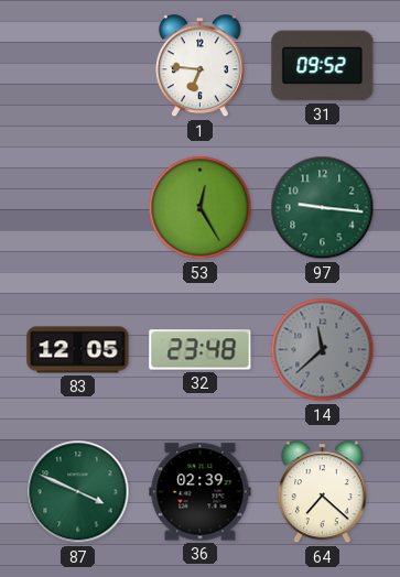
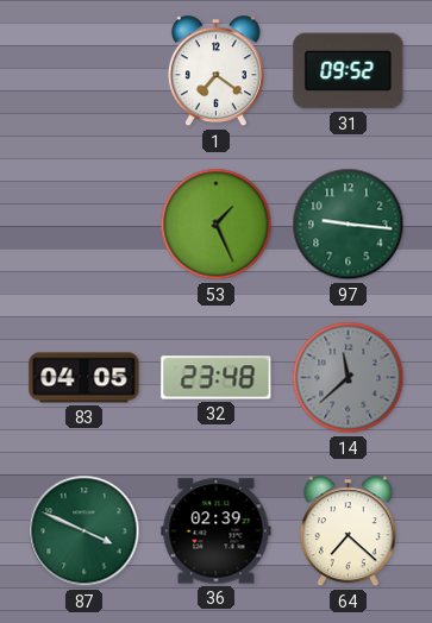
1: 6:46 -> 7:21 (215, 71)
53: 12:25 -> 1:26 (217, 225)
83: 12:05 -> 04:05 (84, 378)
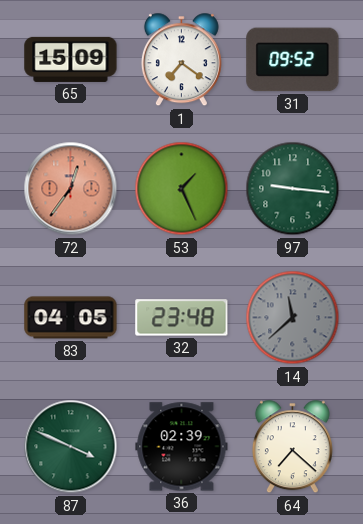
65: none -> 15:09 (71, 59)
72: none -> 12:36 (71, 189)
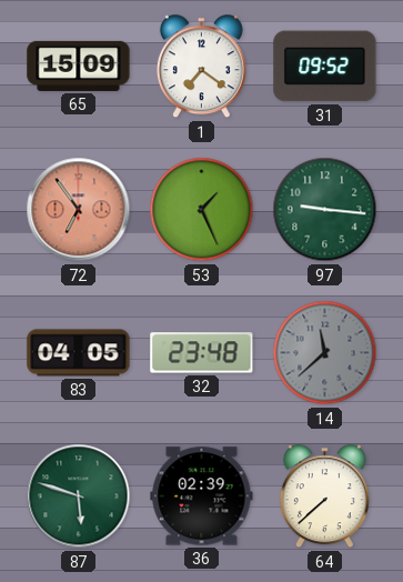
72: 12:36 -> 6:54 (79, 210)
87: 3:49 -> 5:48 (79, 496)
64: 7:22 -> 7:38 (324, 496)
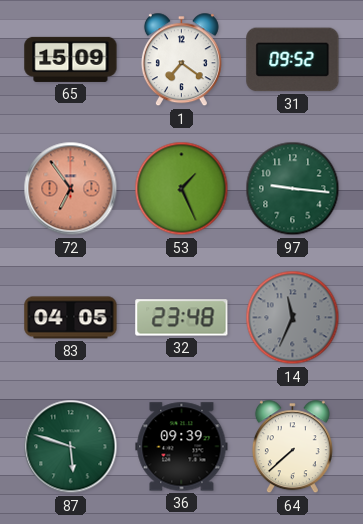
14: 11:38 -> 11:34 (293, 318)
36: 02:39 -> 09:39 (182, 447)
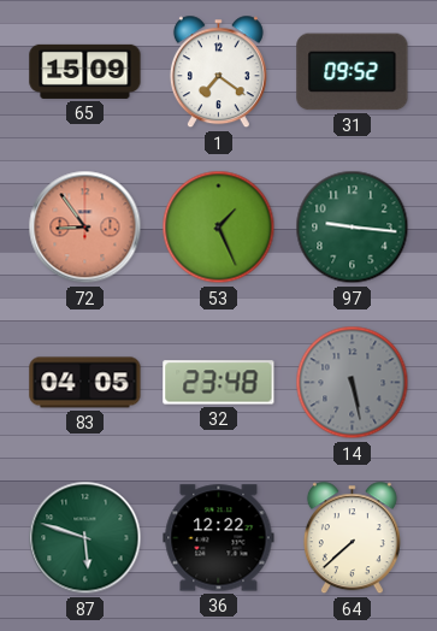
72: 6:54 -> 8:54 (85, 228)
14: 11:34 -> 5:28 (353, 383)
36: 09:39 -> 12:22 (219, 538)
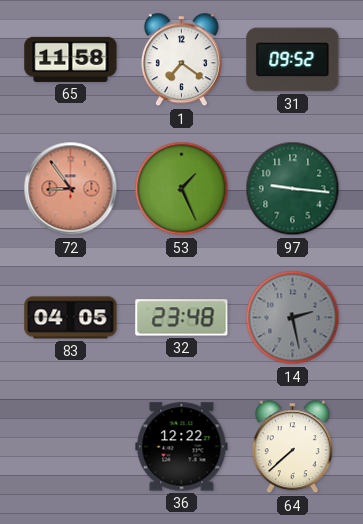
65: 15:09 -> 11:58 (71, 59)
14: 5:28 -> 2:28 (293, 318)
87: 5:48 -> none (85, 538)
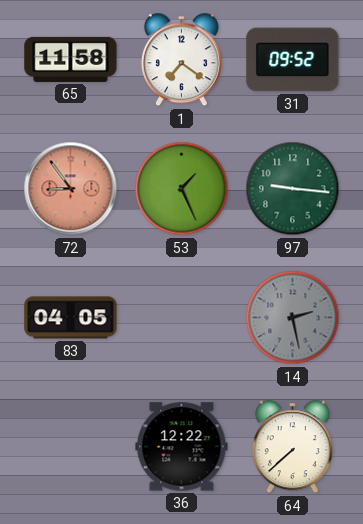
32: 23:48 -> none (182, 318)
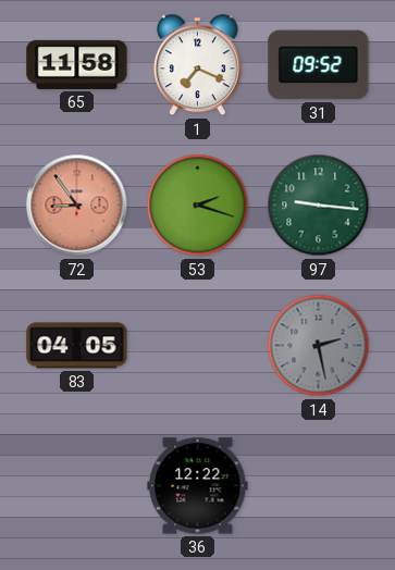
1: 7:21 -> 7:19 (197, 65)
53: 1:26 -> 2:18 (198, 206)
64: 7:38 -> none (292, 447)
